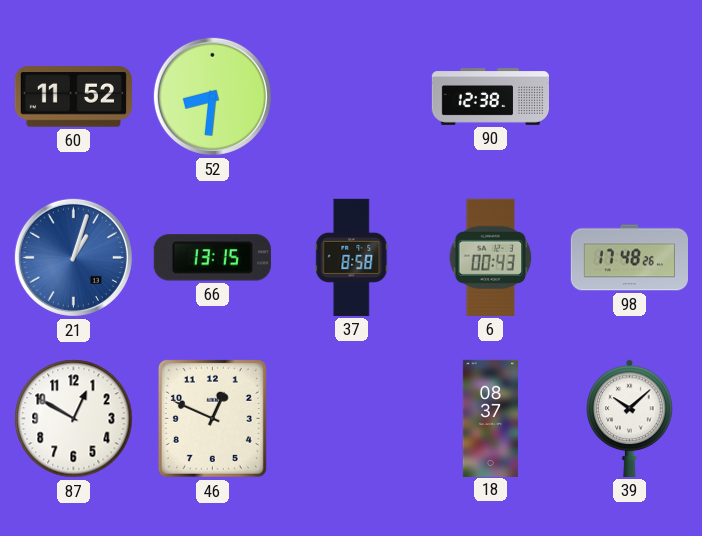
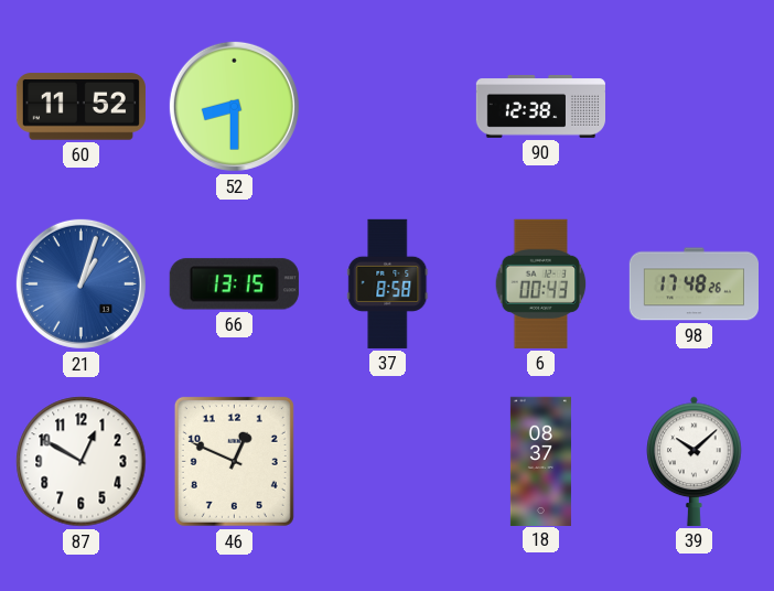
52: 8:31 -> 8:30 (234, 106)
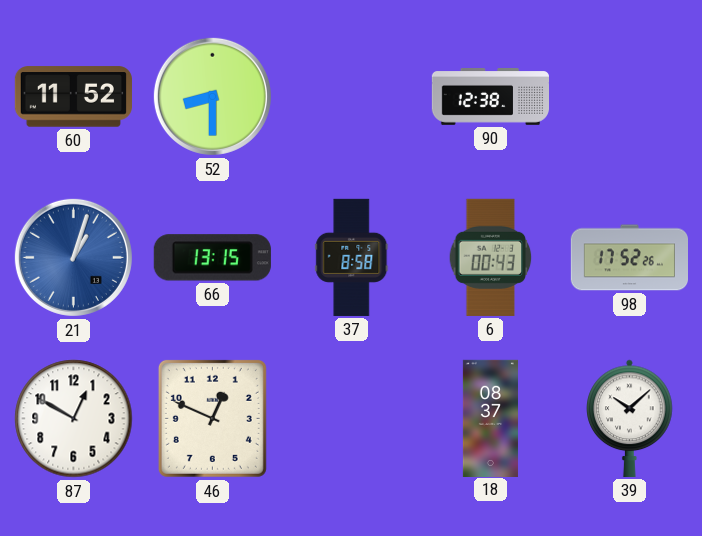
98: 17:48 -> 17:52 (629, 258)
